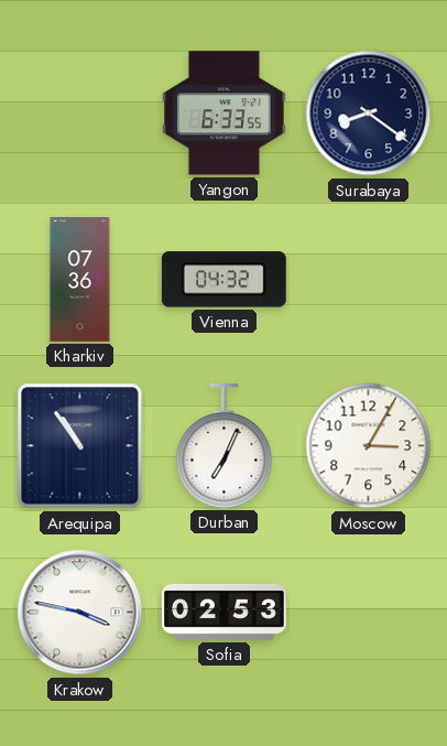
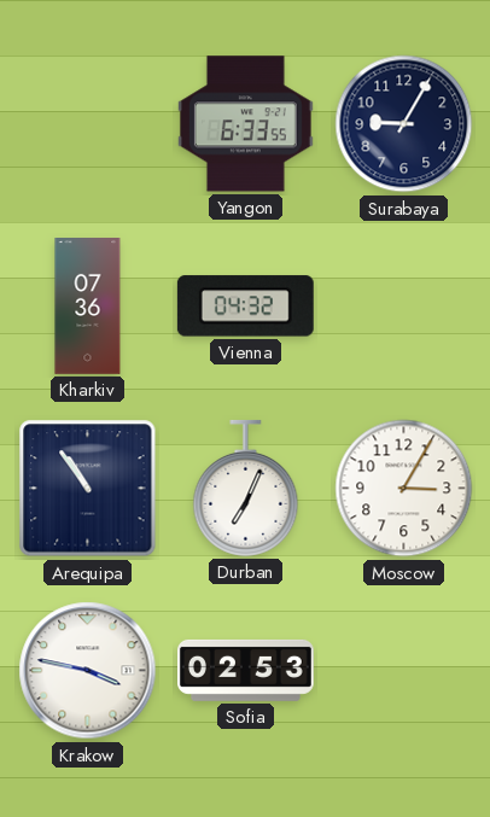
Surabaya: 8:21 -> 9:05 (404, 124)
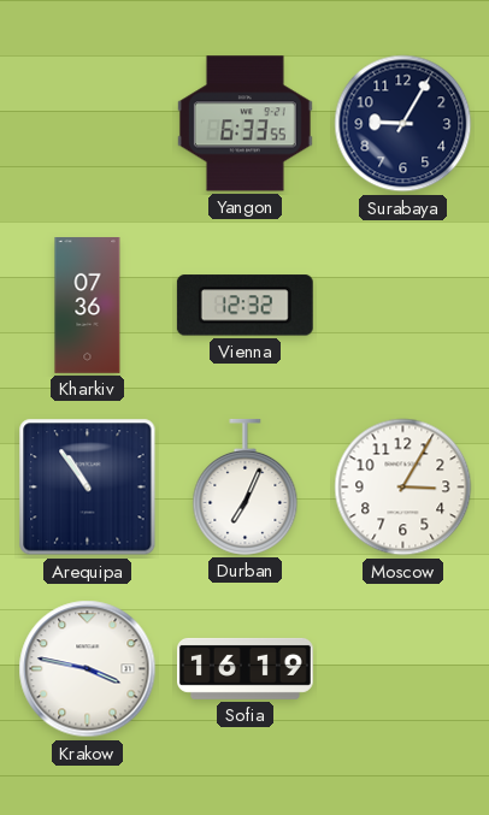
Vienna: 04:32 -> 12:32 (244, 306)
Sofia: 02:53 -> 16:19 (246, 668)
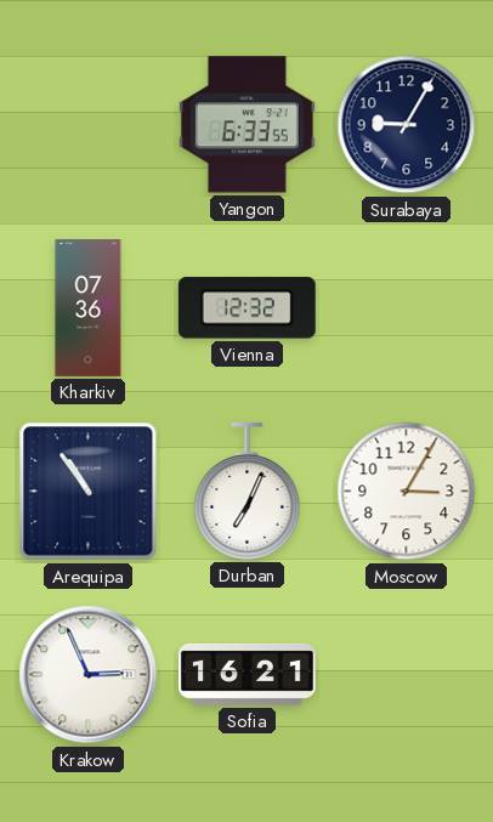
Krakow: 3:47 -> 2:56 (89, 675)
Sofia: 16:19 -> 16:21 (248, 674)
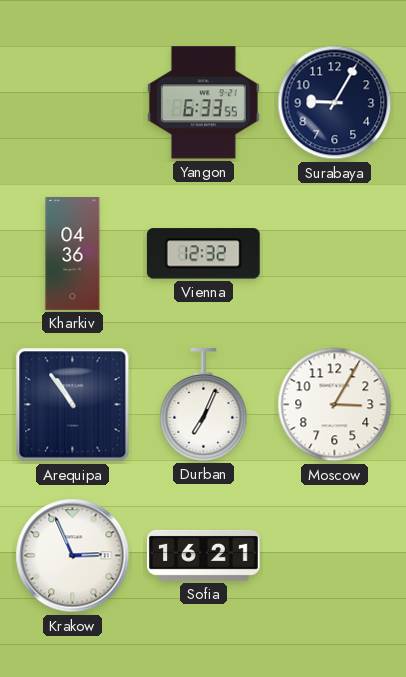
Kharkiv: 07:36 -> 04:36 (73, 254)
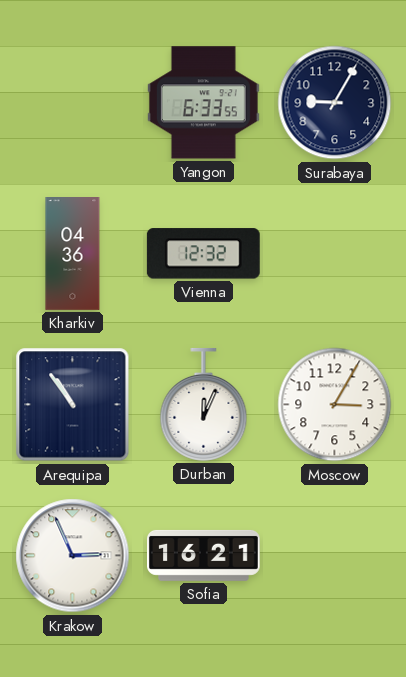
Durban: 7:04 -> 12:04 (204, 404)
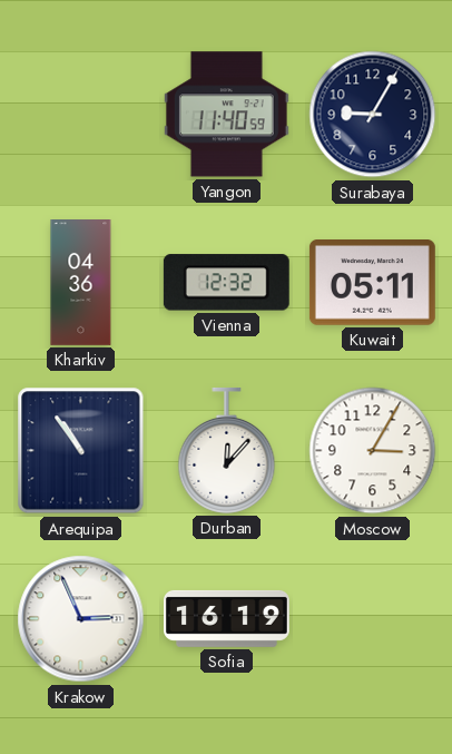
Yangon: 6:33 -> 11:40 (226, 115)
Kuwait: none -> 05:11 (372, 283)
Durban: 12:04 -> 12:07 (227, 450)
Sofia: 16:21 -> 16:19 (227, 618)
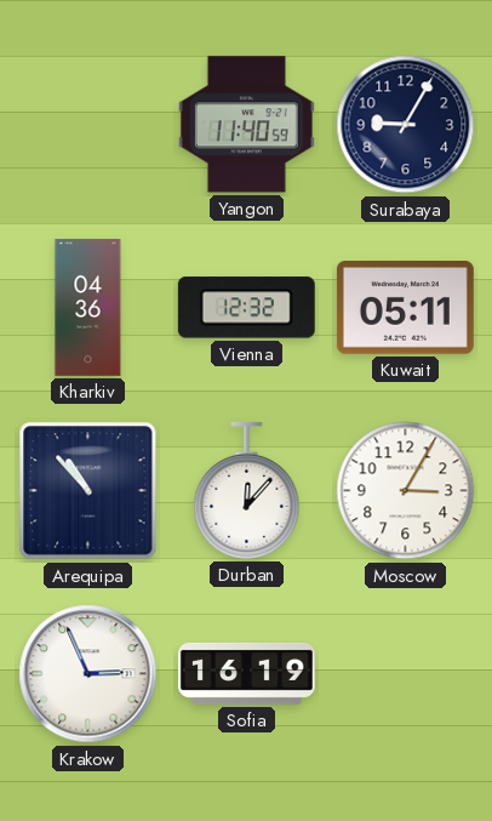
Arequipa: 10:54 -> 10:53 (88, 491)
